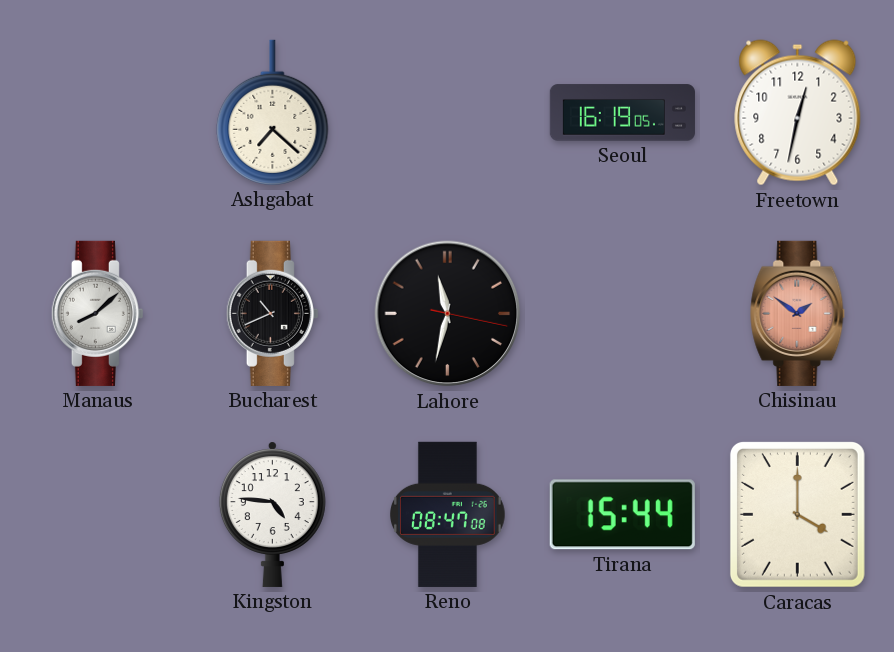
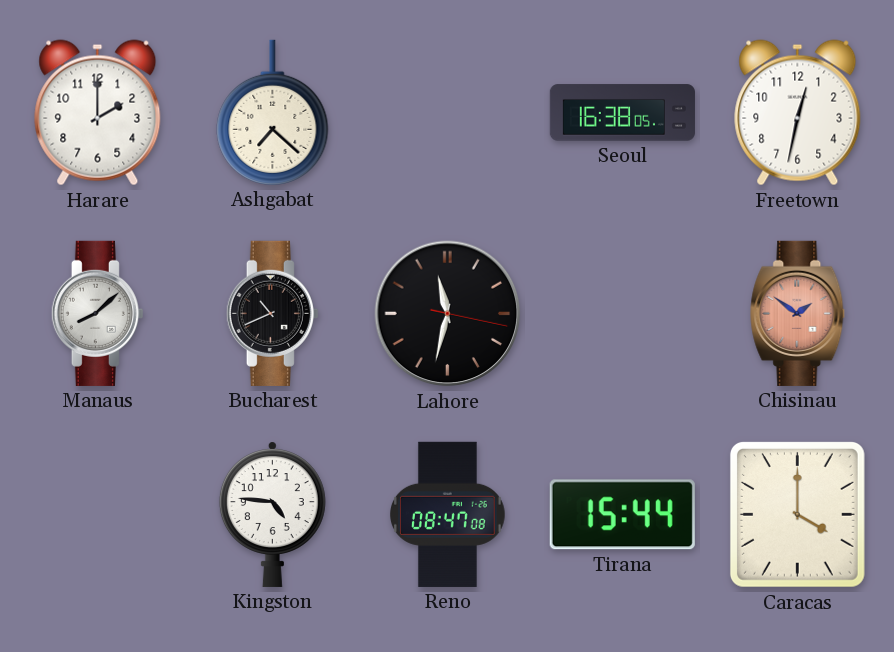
Harare: none -> 2:00 (98, 113)
Seoul: 16:19 -> 16:38 (622, 113)
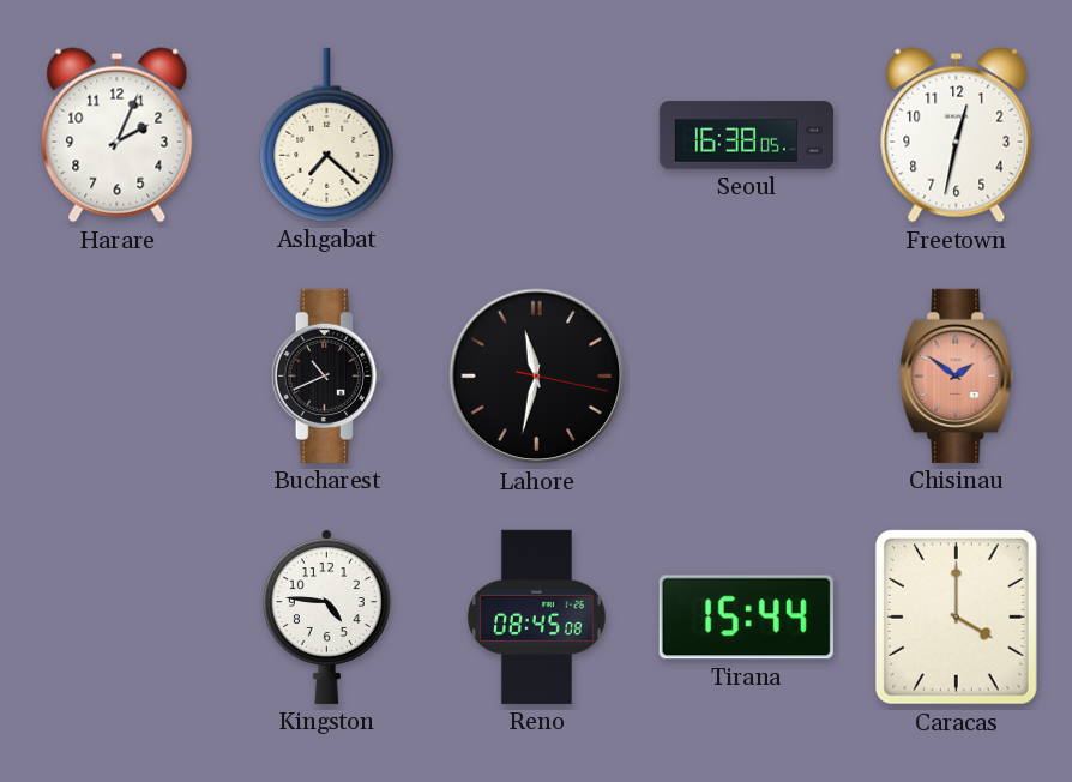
Harare: 2:00 -> 2:04 (118, 136)
Manaus: 8:08 -> none (97, 313)
Reno: 08:47 -> 08:45 (537, 616)
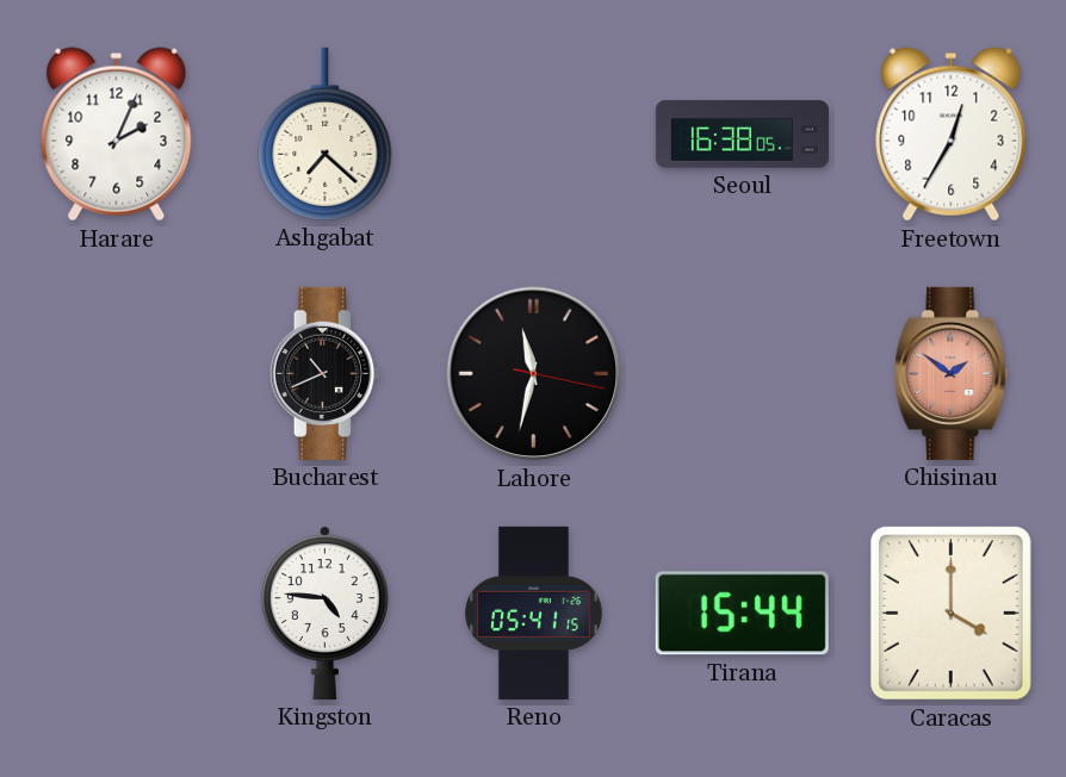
Freetown: 12:32 -> 12:35 (952, 135)
Reno: 08:45 -> 05:41 (534, 613)
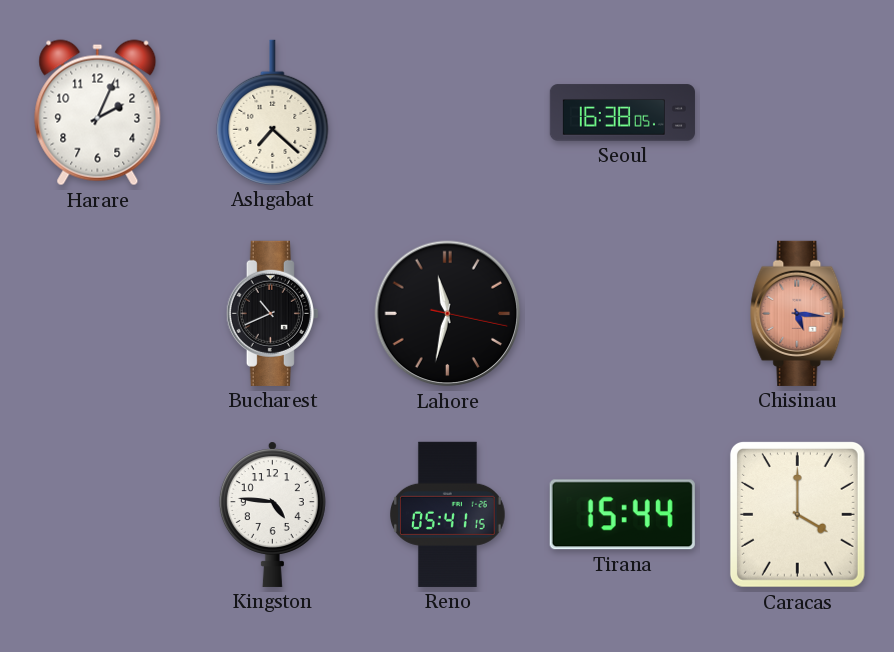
Freetown: 12:35 -> none (952, 135)
Chisinau: 1:51 -> 5:16 (798, 313)
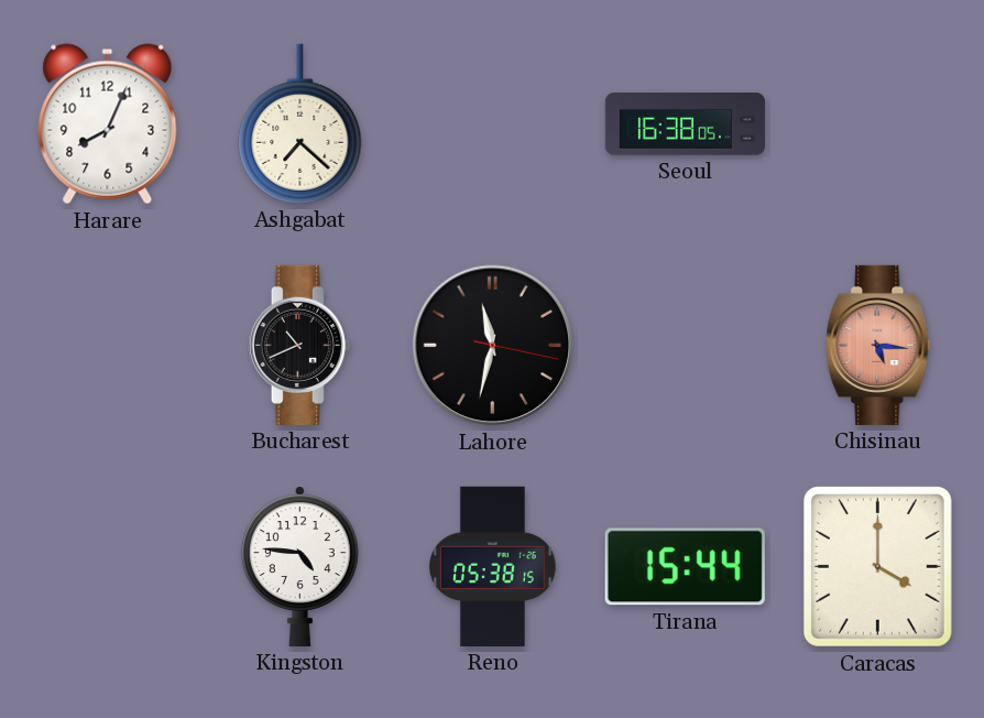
Harare: 2:04 -> 8:04 (108, 124)
Reno: 05:41 -> 05:38 (493, 566)
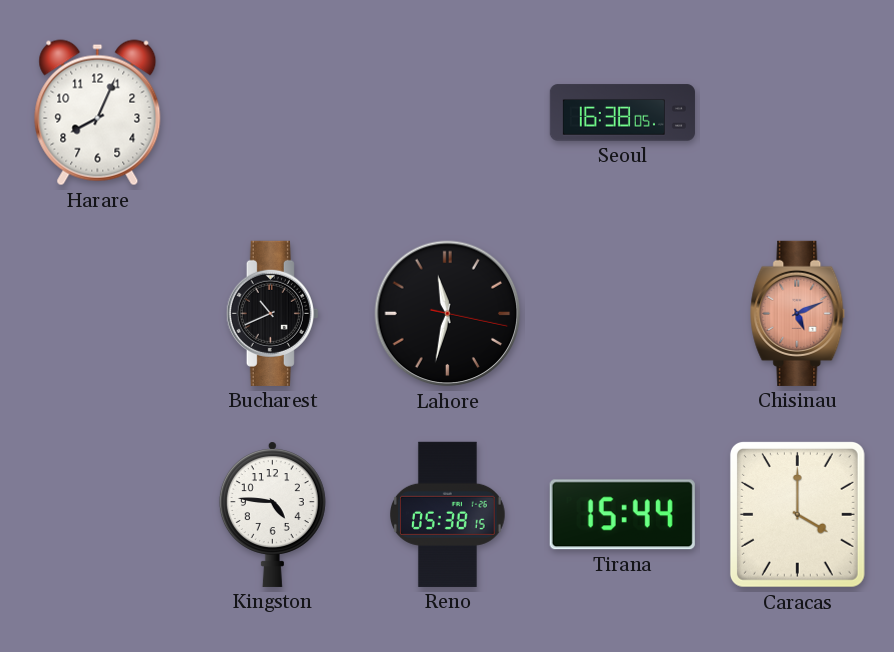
Ashgabat: 7:22 -> none (300, 123)
Chisinau: 5:16 -> 5:11 (798, 313)
